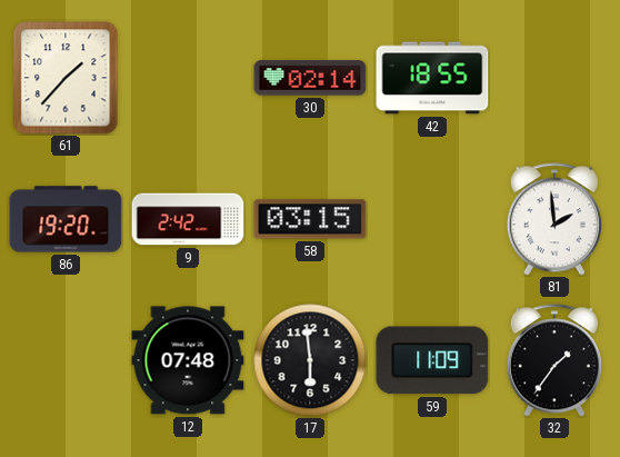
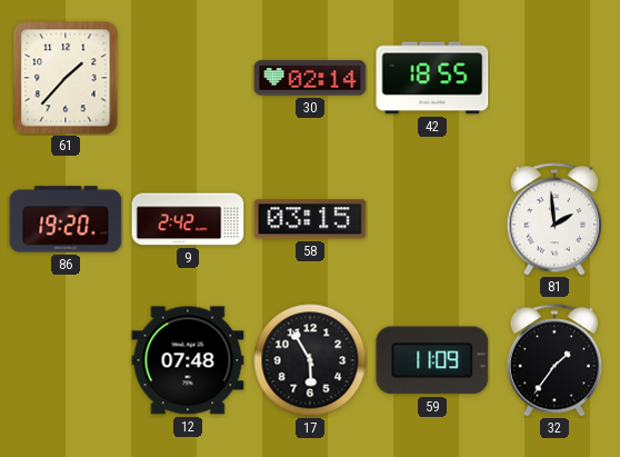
17: 5:59 -> 5:55 (310, 360)
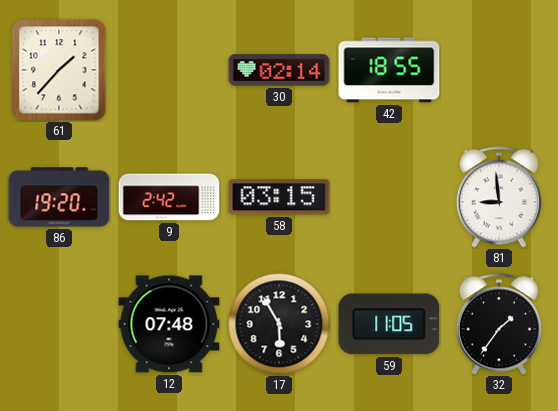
81: 1:59 -> 8:59 (499, 197)
59: 11:09 -> 11:05 (389, 324)
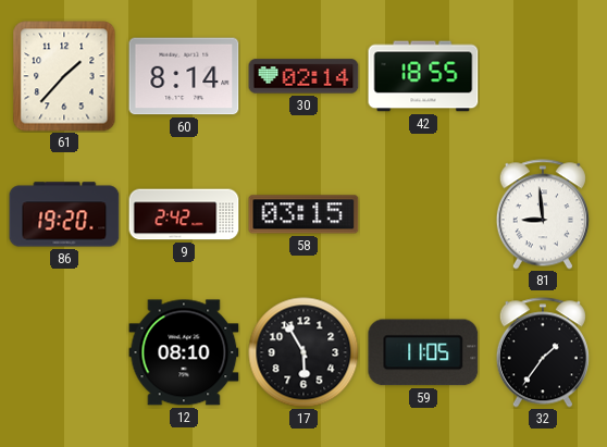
60: none -> 8:14 (184, 76)
12: 07:48 -> 08:10 (184, 352)
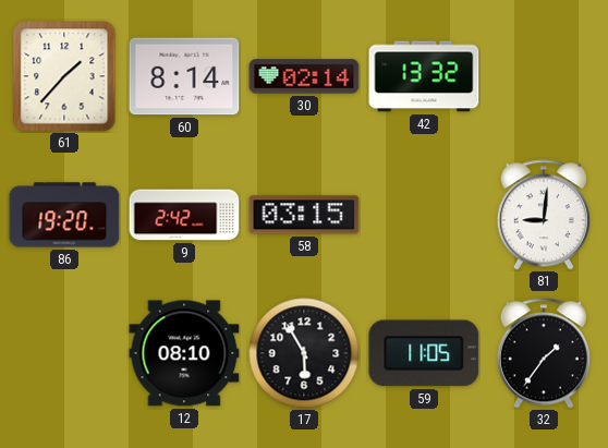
42: 18:55 -> 13:32 (424, 76)
81: 8:59 -> 9:01 (544, 215)
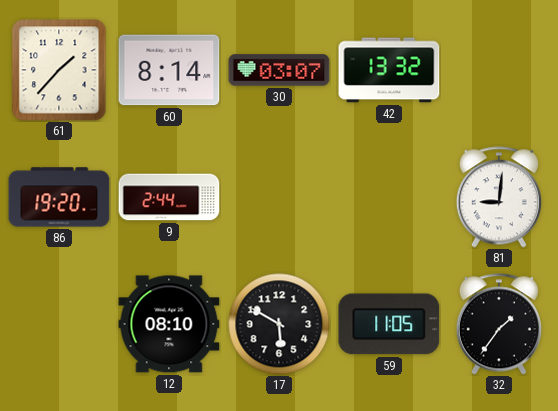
30: 02:14 -> 03:07 (279, 70)
9: 2:42 -> 2:44 (169, 197)
58: 03:15 -> none (304, 215)
17: 5:55 -> 5:50 (279, 324)
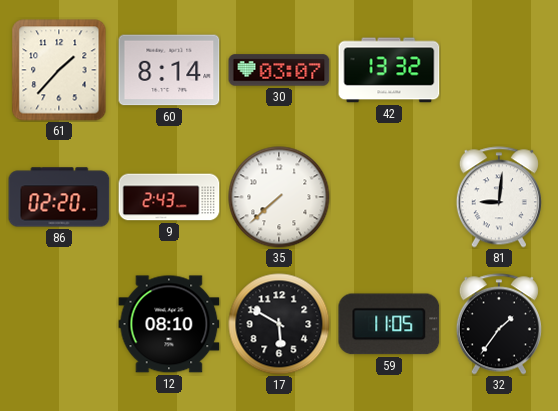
86: 19:20 -> 02:20 (59, 197)
9: 2:44 -> 2:43 (169, 197)
35: none -> 7:38 (279, 197)
